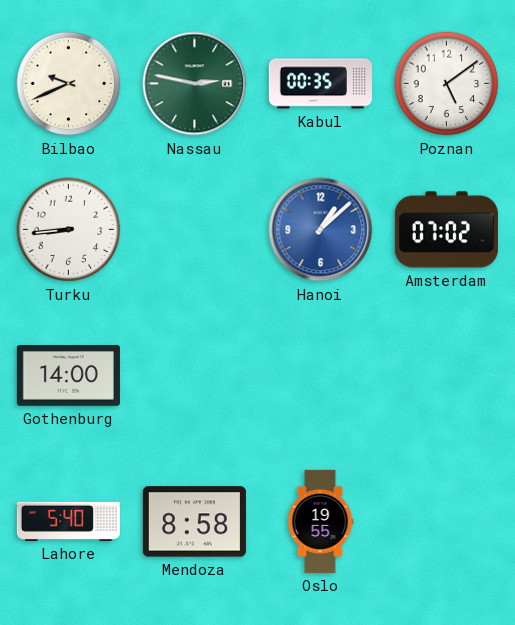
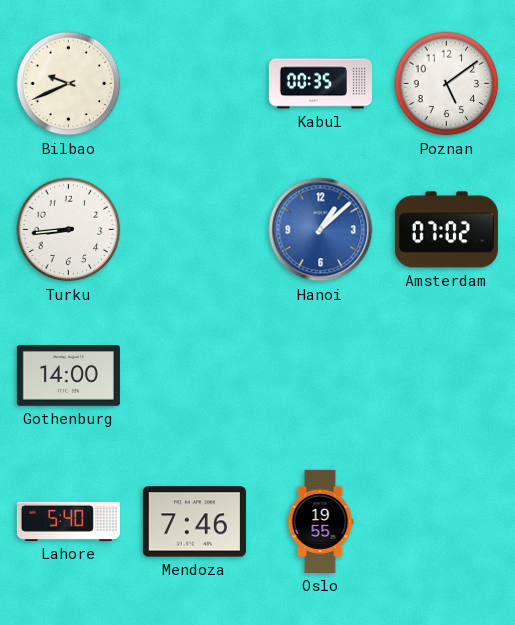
Nassau: 2:47 -> none (195, 84)
Mendoza: 8:58 -> 7:46 (194, 522)
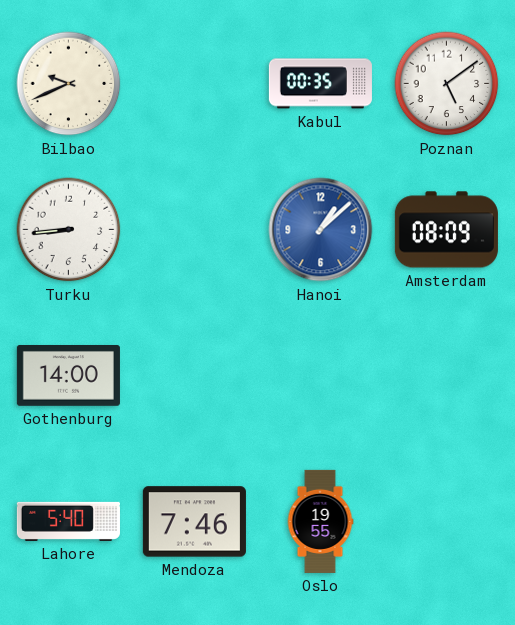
Amsterdam: 07:02 -> 08:09 (446, 230)
